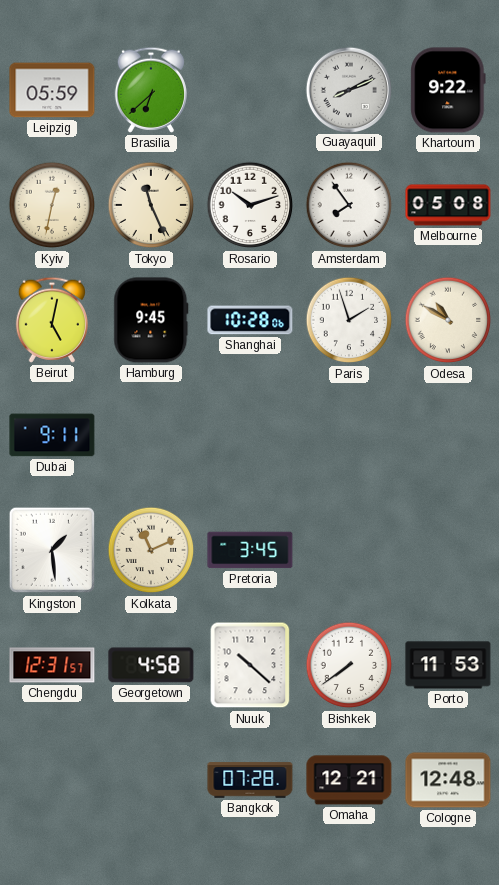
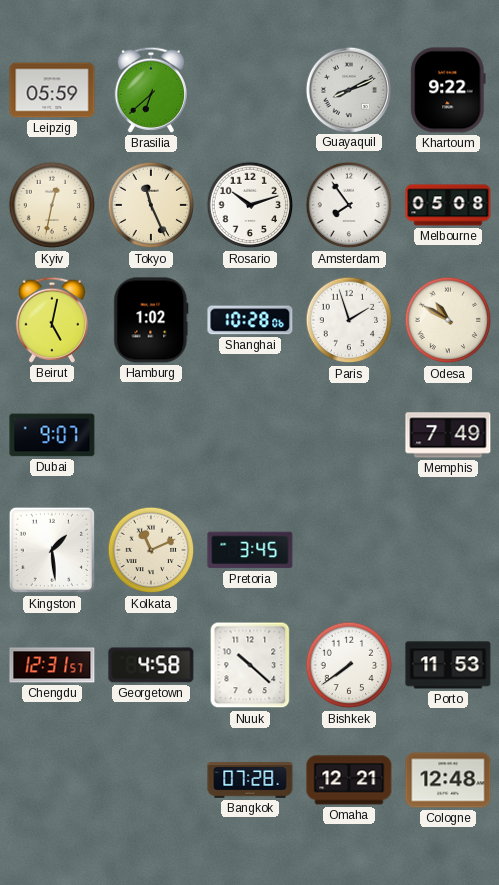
Hamburg: 9:45 -> 1:02 (151, 320)
Dubai: 9:11 -> 9:07 (52, 435)
Memphis: none -> 7:49 (448, 435)
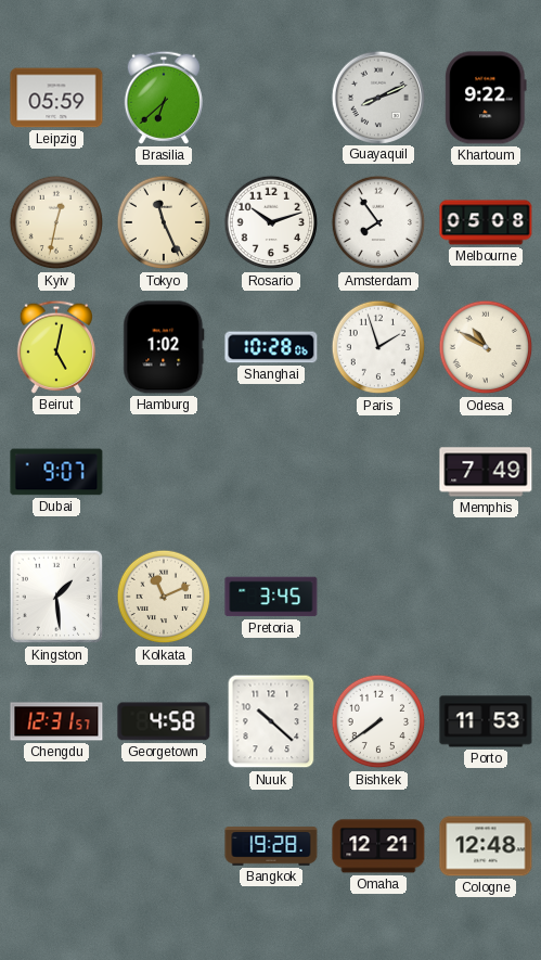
Bangkok: 07:28 -> 19:28 (271, 846)
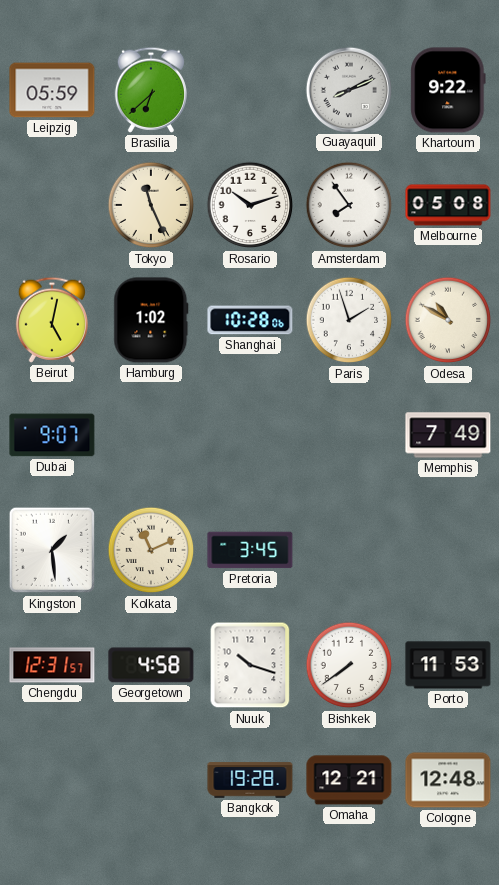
Kyiv: 12:32 -> none (56, 222)
Nuuk: 10:22 -> 10:18 (250, 665)
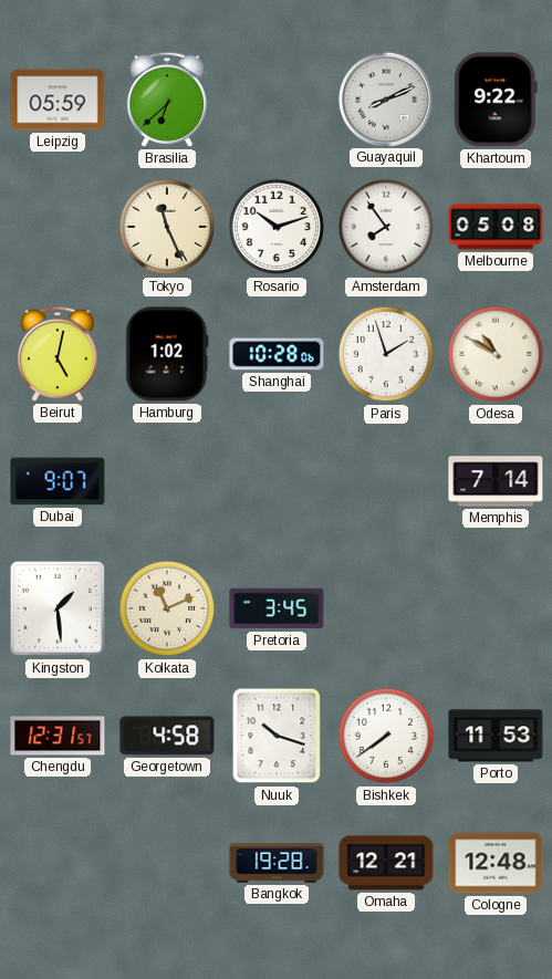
Memphis: 7:49 -> 7:14 (496, 481)
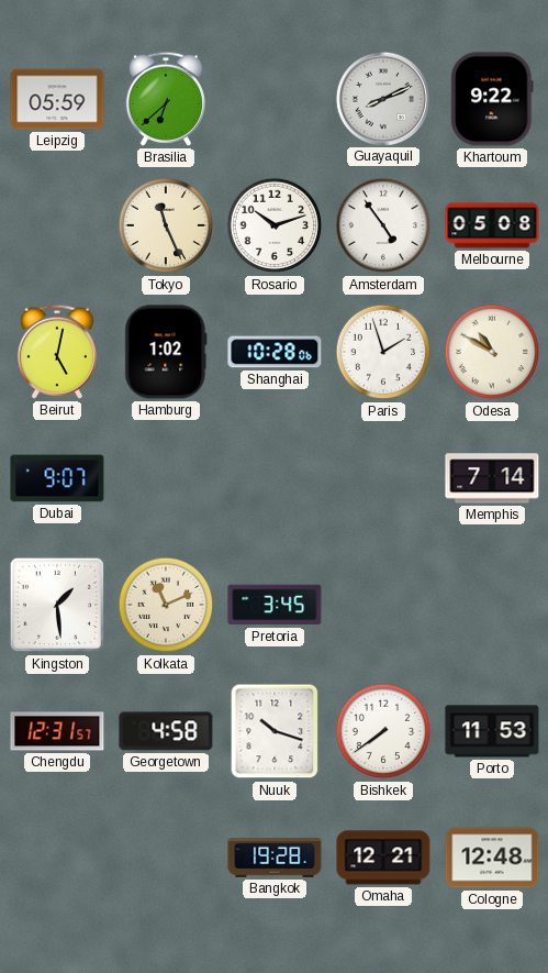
Amsterdam: 7:54 -> 4:54 (383, 225)
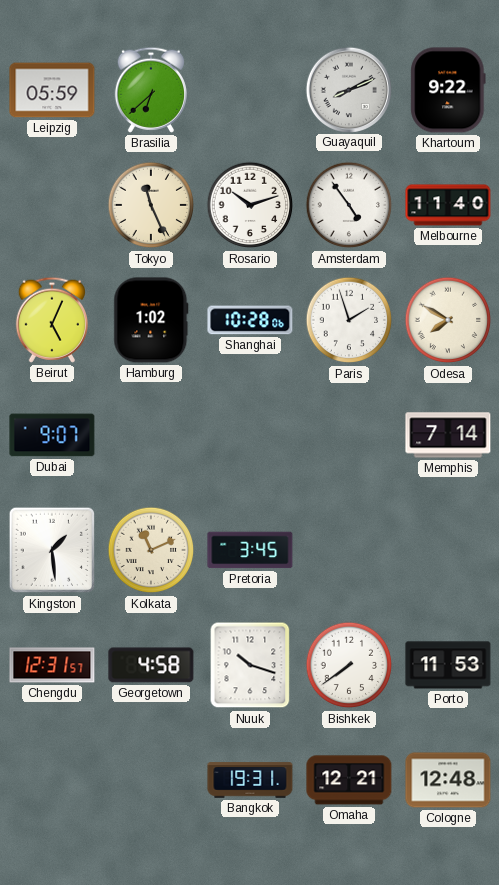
Melbourne: 05:08 -> 11:40 (448, 205)
Beirut: 5:02 -> 5:04 (52, 320)
Odesa: 10:50 -> 7:50 (448, 320)
Bangkok: 19:28 -> 19:31 (250, 780)
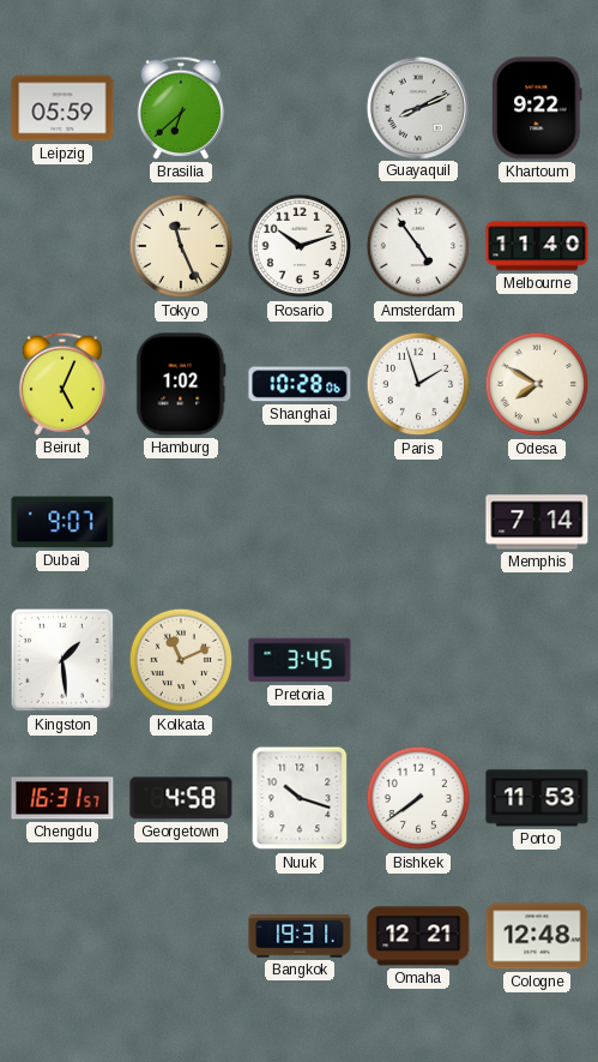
Chengdu: 12:31 -> 16:31 (62, 798)
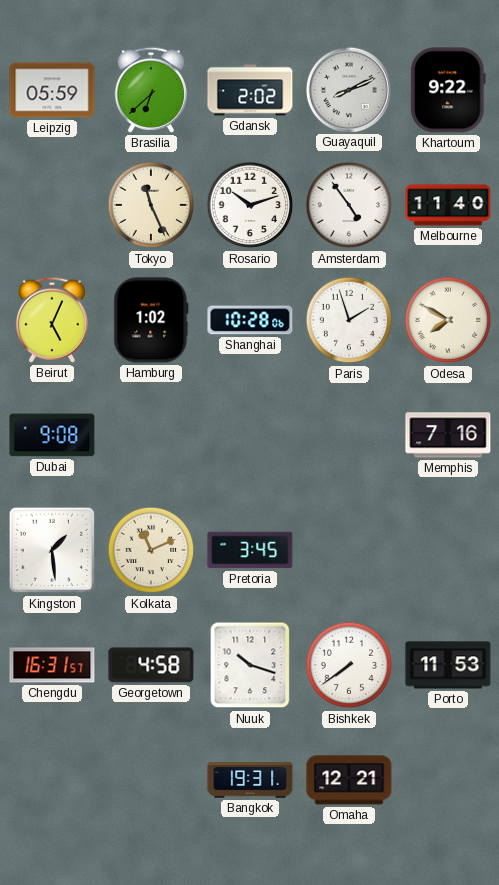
Gdansk: none -> 2:02 (250, 90)
Dubai: 9:07 -> 9:08 (52, 435)
Memphis: 7:14 -> 7:16 (448, 435)
Cologne: 12:48 -> none (537, 936)
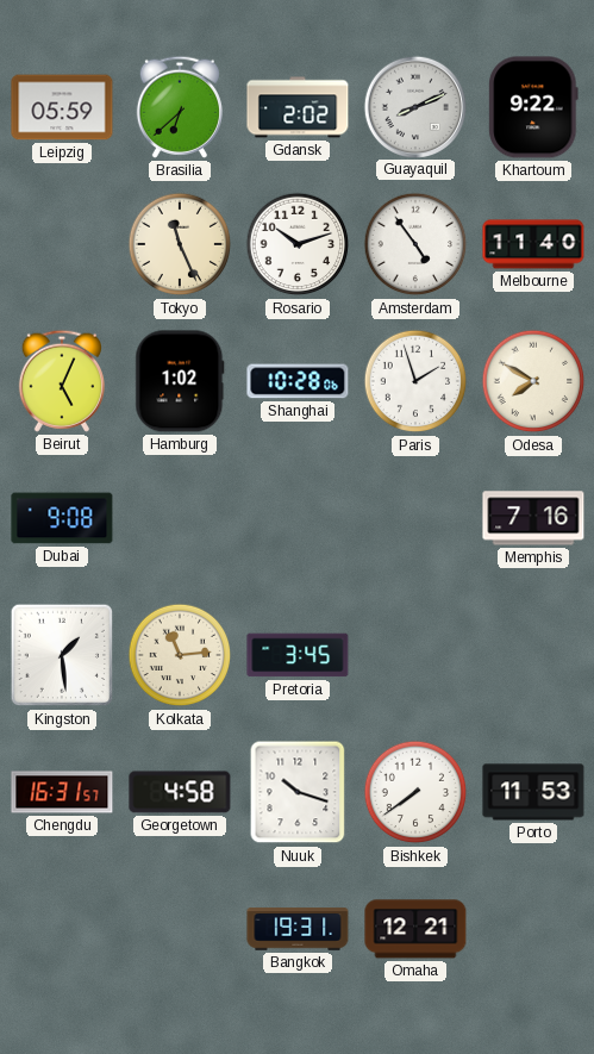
Kolkata: 11:11 -> 11:14 (180, 655)
